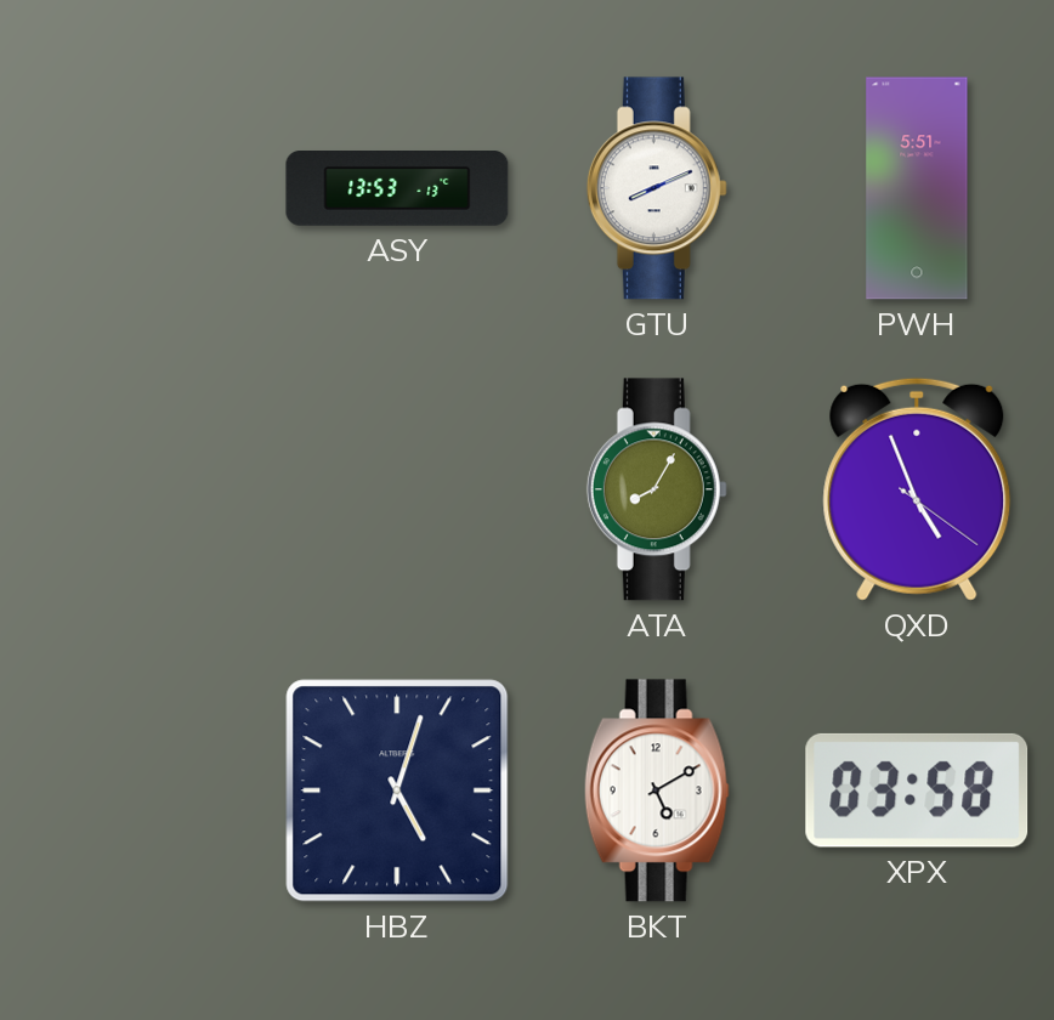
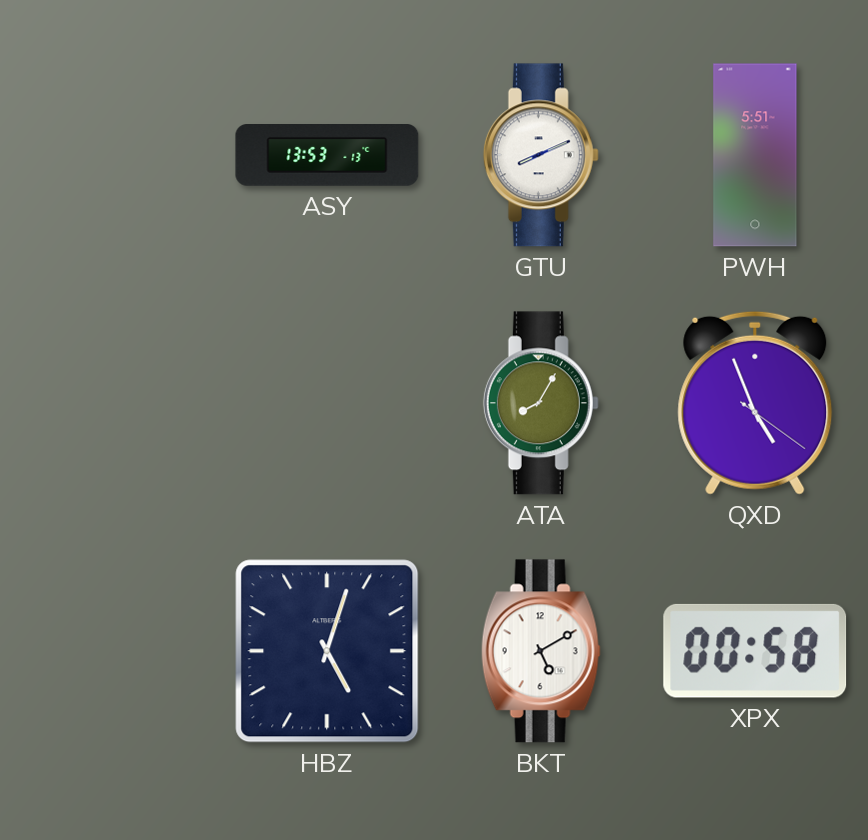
XPX: 03:58 -> 00:58 (755, 651)
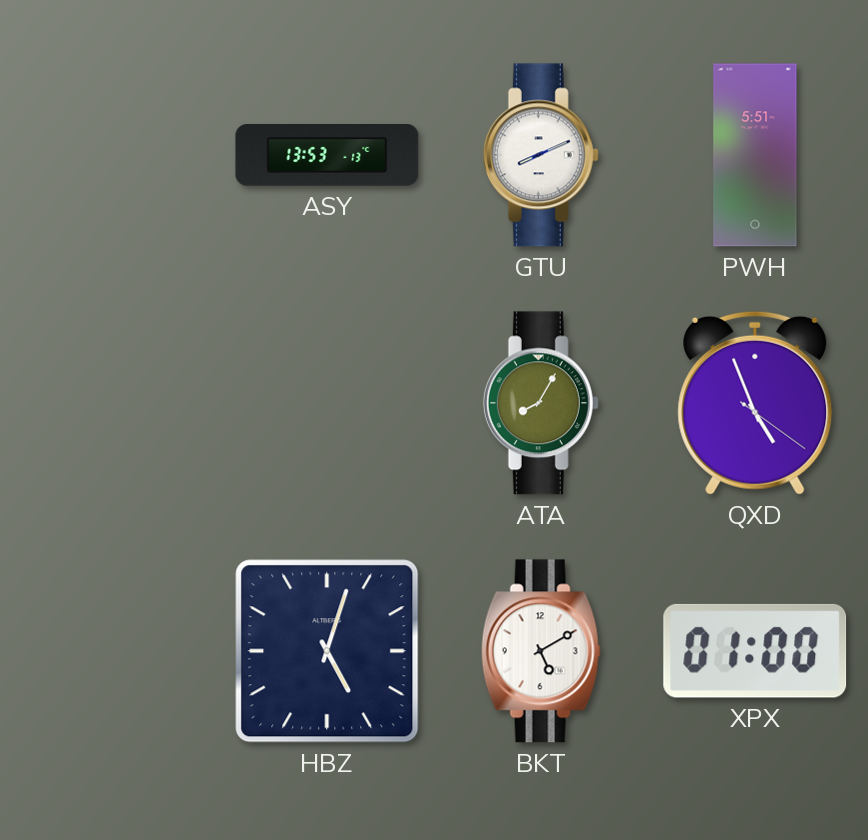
XPX: 00:58 -> 01:00 (755, 651)
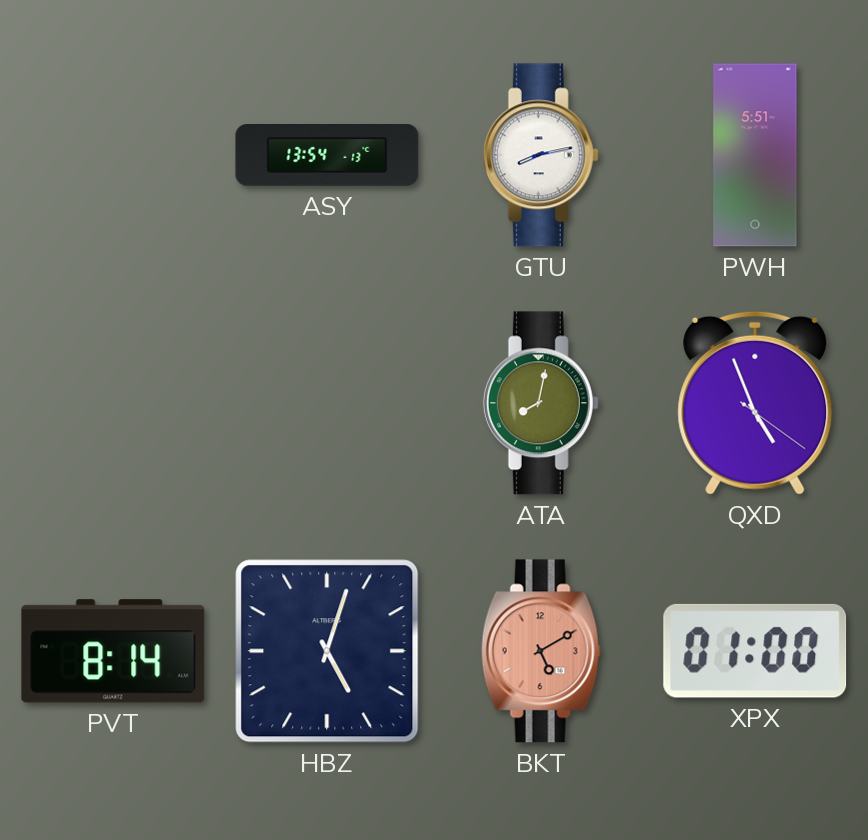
ASY: 13:53 -> 13:54 (327, 156)
GTU: 8:11 -> 8:13 (541, 155)
ATA: 8:05 -> 8:02 (541, 403)
PVT: none -> 8:14 (113, 651)
BKT dial: white -> salmon (541, 651)
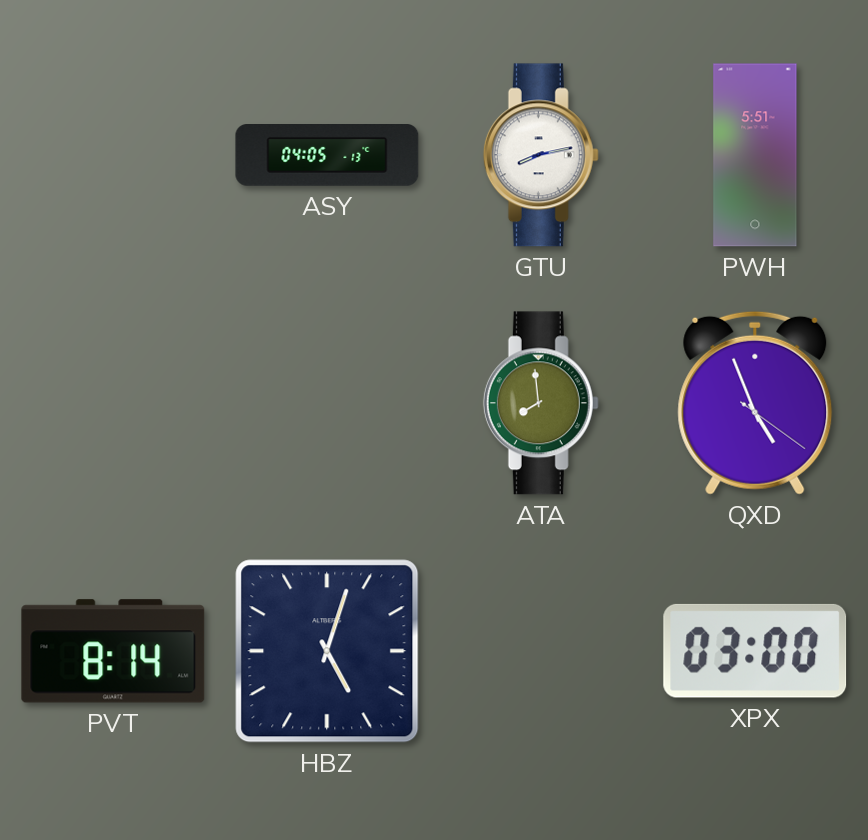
ASY: 13:54 -> 04:05 (327, 156)
ATA: 8:02 -> 7:59 (541, 403)
BKT: 5:10 -> none (541, 651)
XPX: 01:00 -> 03:00 (755, 651)
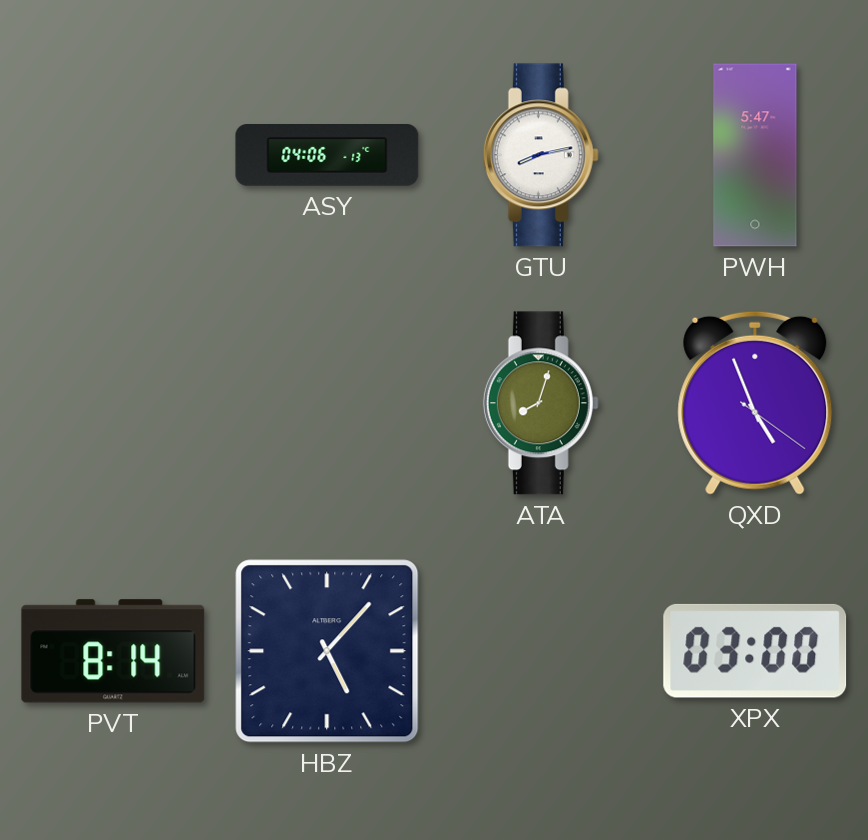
ASY: 04:05 -> 04:06 (327, 156)
PWH: 5:51 -> 5:47 (755, 155)
ATA: 7:59 -> 8:03 (541, 403)
HBZ: 5:03 -> 5:07 (327, 651)
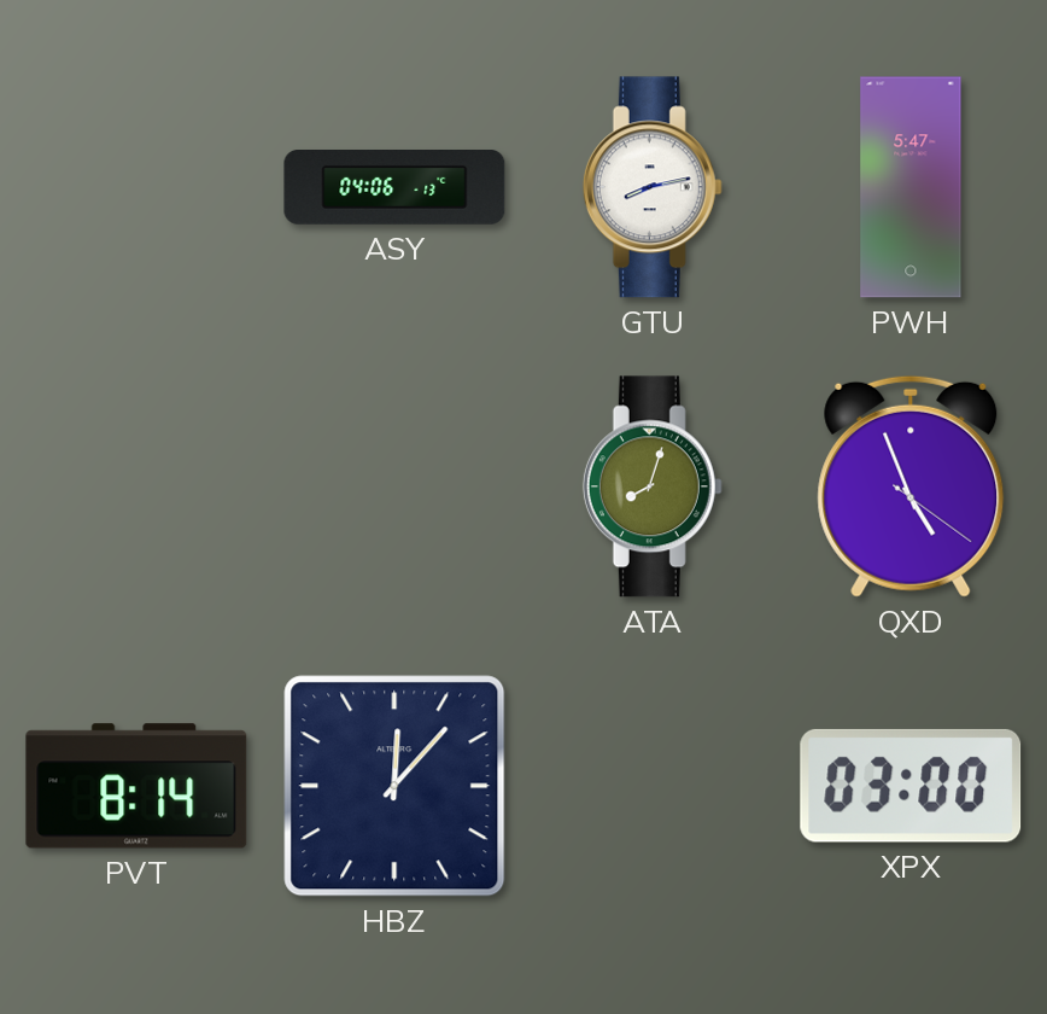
HBZ: 5:07 -> 12:07 (394, 786)
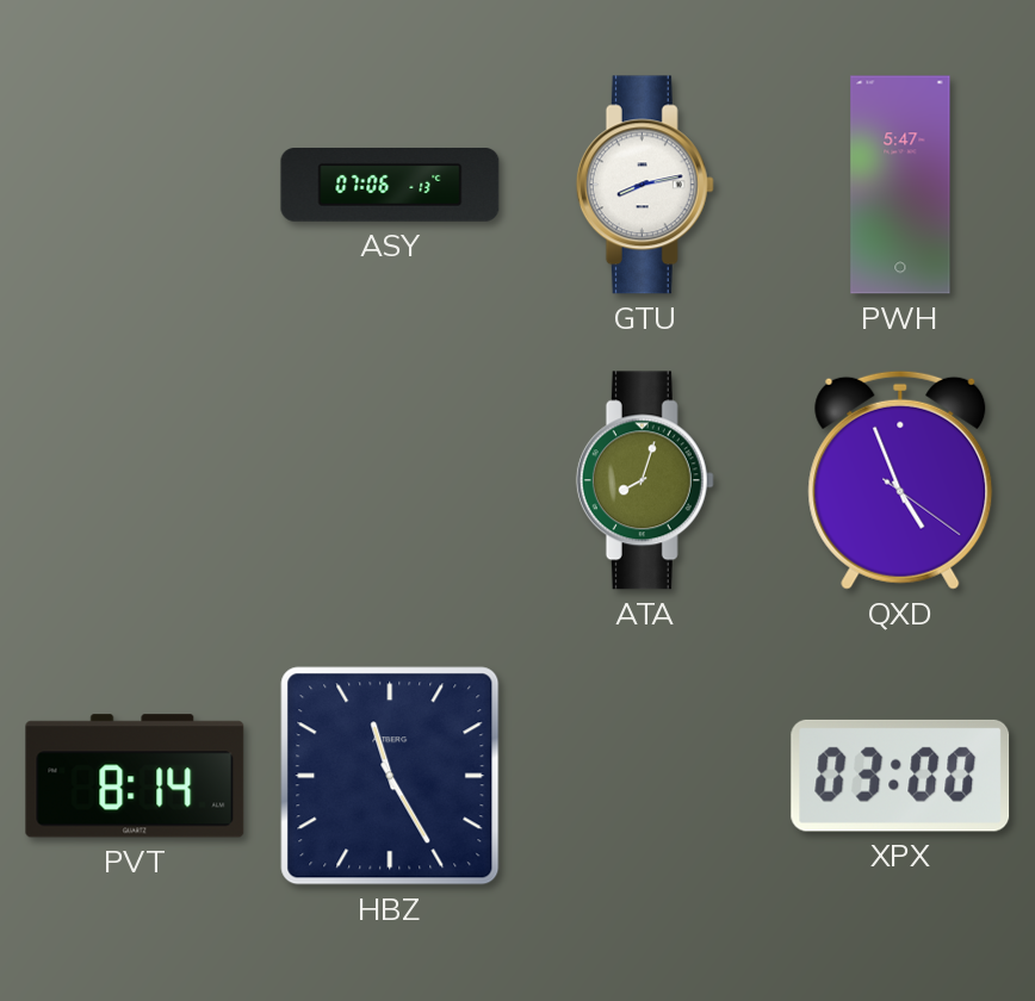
ASY: 04:06 -> 07:06 (390, 186)
HBZ: 12:07 -> 11:25 (390, 776)
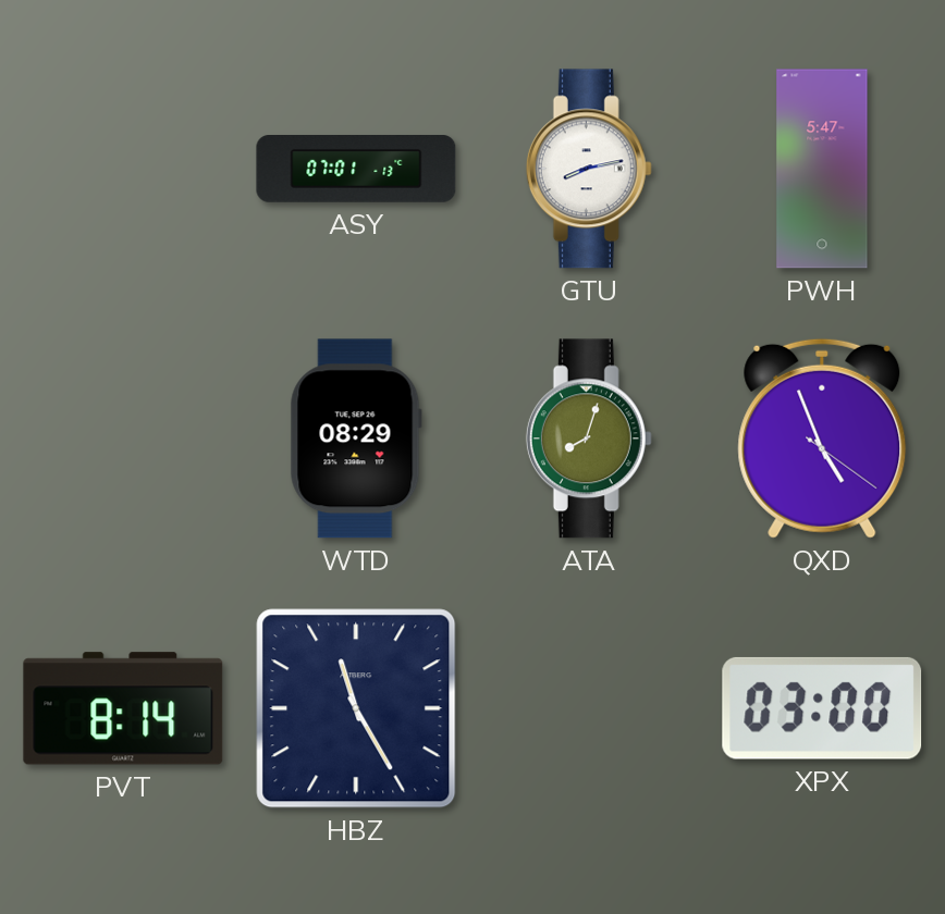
ASY: 07:06 -> 07:01 (356, 170)
WTD: none -> 08:29 (356, 439)
